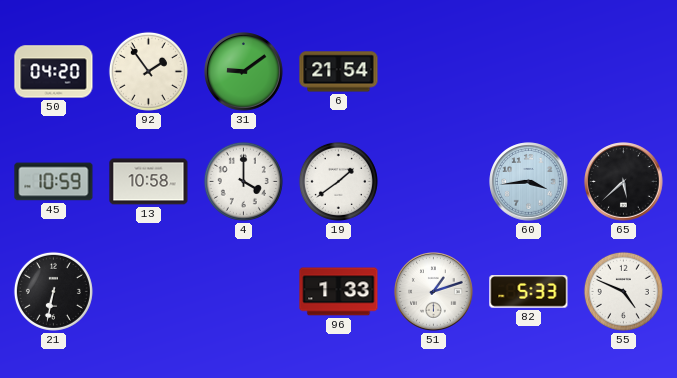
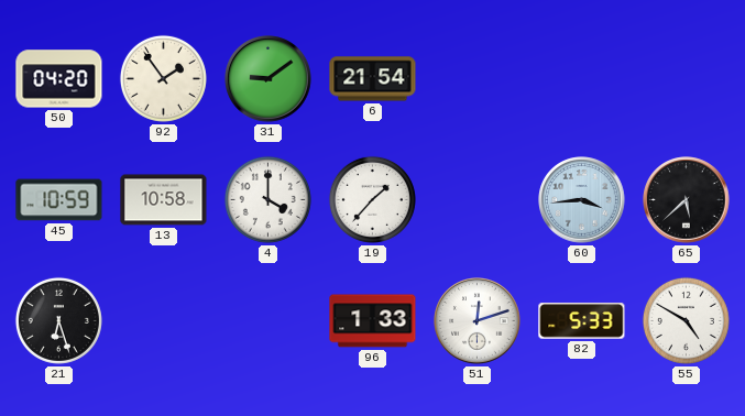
19: 1:39 -> 1:37 (372, 199)
21: 6:32 -> 6:27 (58, 320)
51: 1:12 -> 12:12 (478, 321)
55: 4:49 -> 4:50 (686, 320)
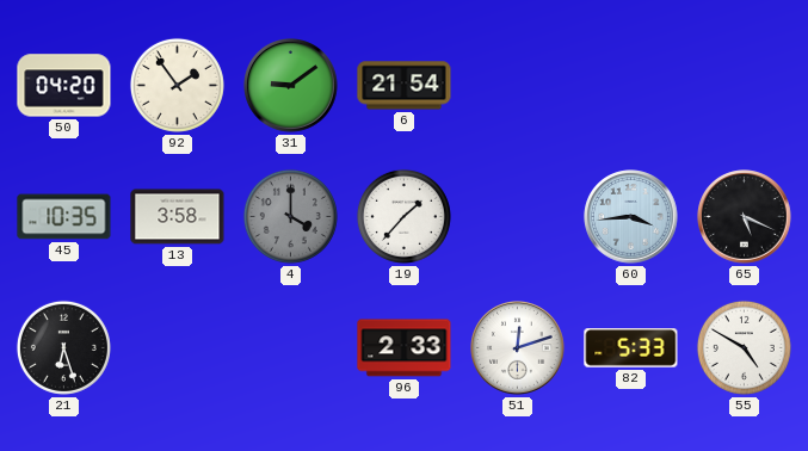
45: 10:59 -> 10:35 (64, 217)
13: 10:58 -> 3:58 (178, 217)
4 dial: white -> grey (290, 216)
65: 5:38 -> 5:19 (745, 217)
96: 1:33 -> 2:33 (405, 348)
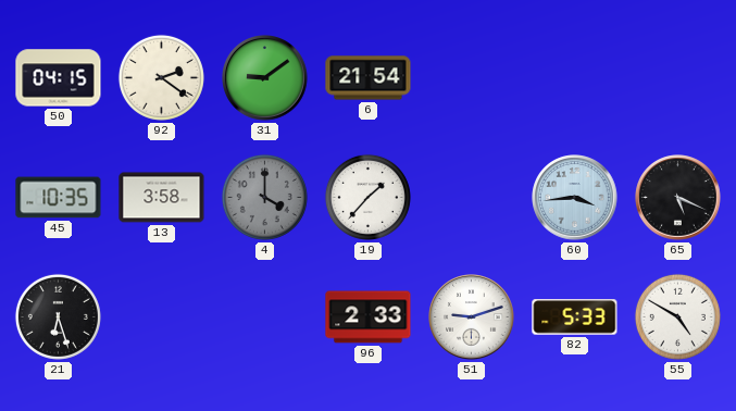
50: 04:20 -> 04:15 (59, 78)
92: 1:54 -> 2:21 (161, 77)
51: 12:12 -> 9:12 (472, 317)
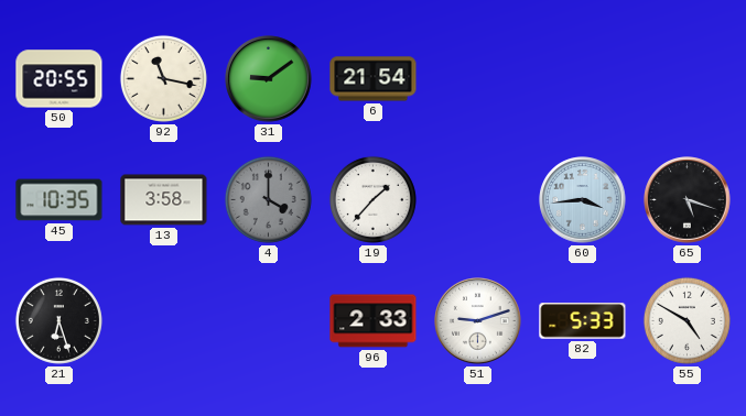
50: 04:15 -> 20:55 (60, 79)
92: 2:21 -> 11:17 (163, 78)
65: 5:19 -> 5:18 (688, 200)
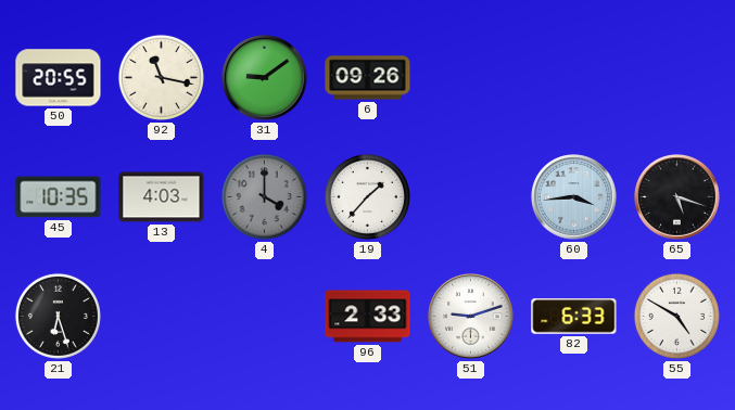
6: 21:54 -> 09:26 (368, 78)
13: 3:58 -> 4:03 (162, 197)
82: 5:33 -> 6:33 (574, 317)
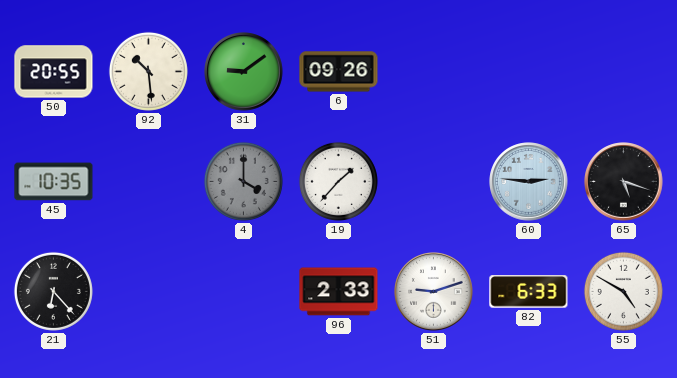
92: 11:17 -> 10:29 (148, 71)
13: 4:03 -> none (162, 197)
60: 3:44 -> 2:46 (529, 182)
21: 6:27 -> 6:23 (53, 291)
